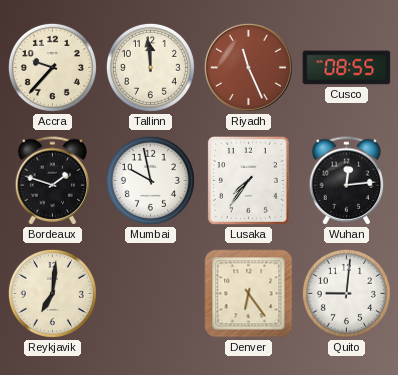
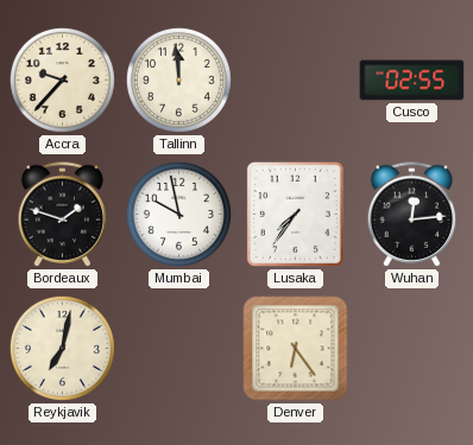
Riyadh: 11:26 -> none (248, 67)
Cusco: 08:55 -> 02:55 (412, 81)
Reykjavik: 7:01 -> 7:02 (62, 348)
Quito: 9:01 -> none (346, 293)
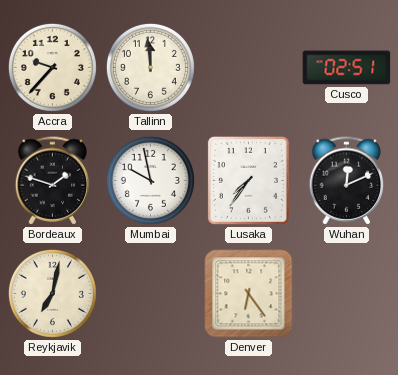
Cusco: 02:55 -> 02:51 (347, 68)
Wuhan: 12:14 -> 12:11 (347, 181)
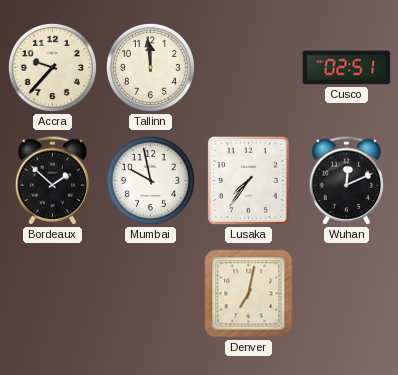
Bordeaux: 1:48 -> 1:52 (53, 181)
Reykjavik: 7:02 -> none (52, 293)
Denver: 6:24 -> 7:02 (249, 294)
